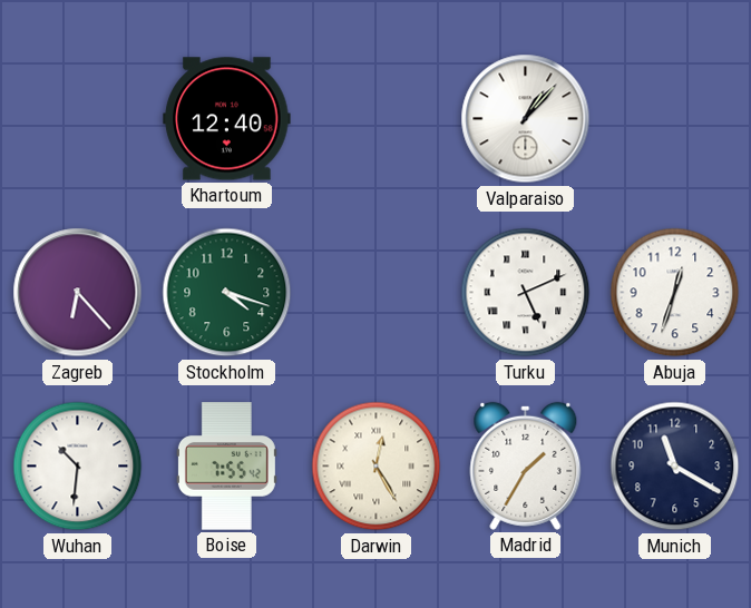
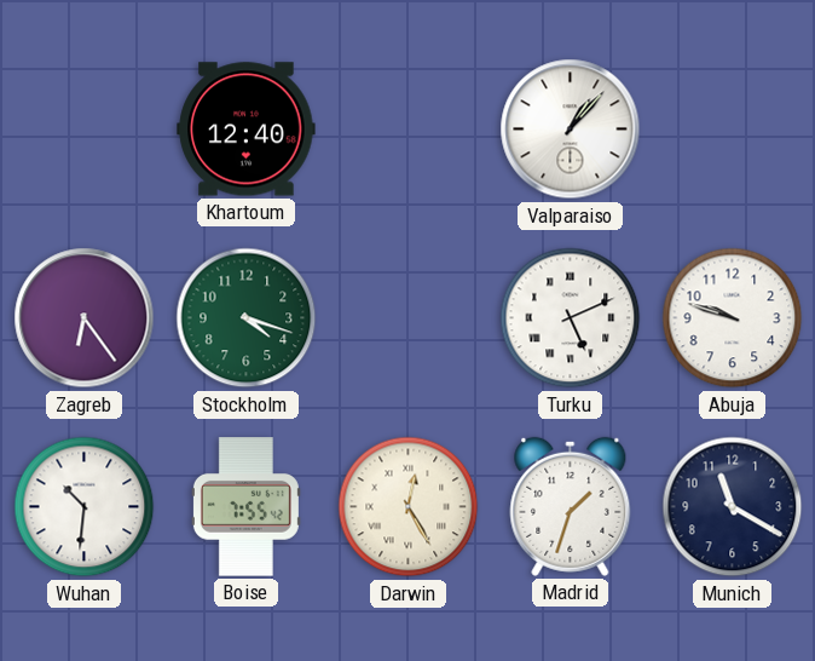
Zagreb: 6:23 -> 6:24 (85, 318)
Abuja: 12:33 -> 9:48 (733, 318)
Madrid: 1:35 -> 1:33 (571, 506)
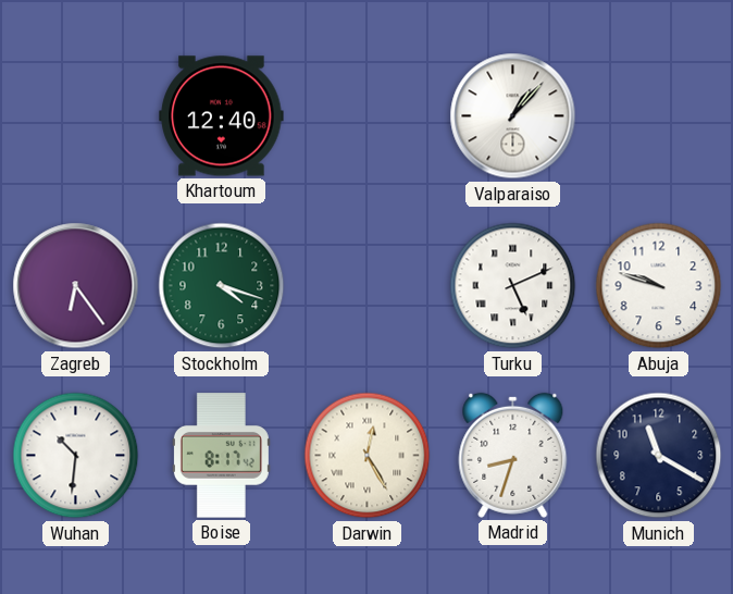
Boise: 7:55 -> 8:17 (221, 456)
Madrid: 1:33 -> 8:33 (513, 455)
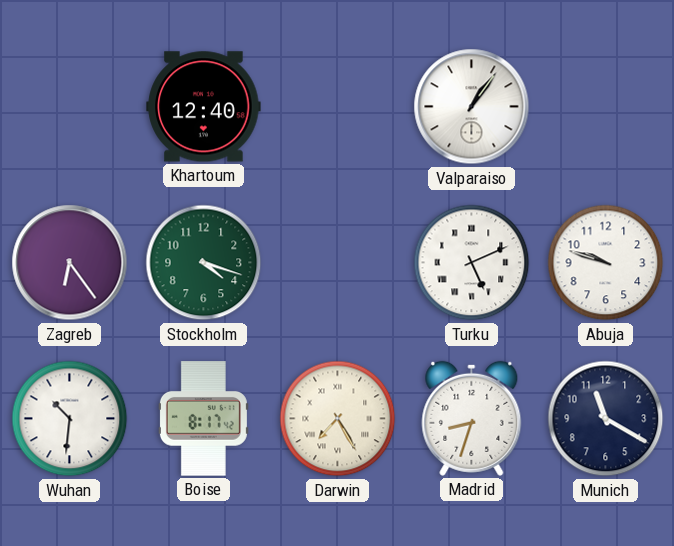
Valparaiso: 1:07 -> 1:06 (472, 107)
Darwin: 12:25 -> 7:25 (338, 419)
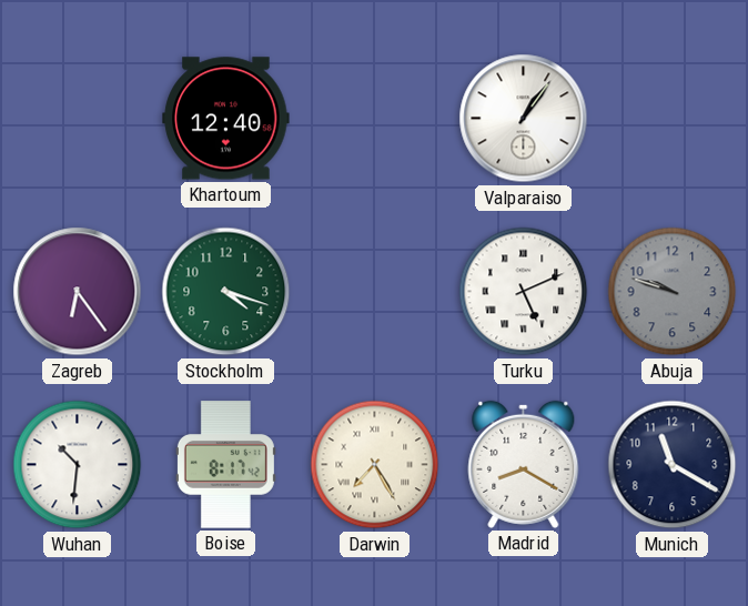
Abuja dial: white -> grey (673, 292)
Madrid: 8:33 -> 8:20 (524, 464)
